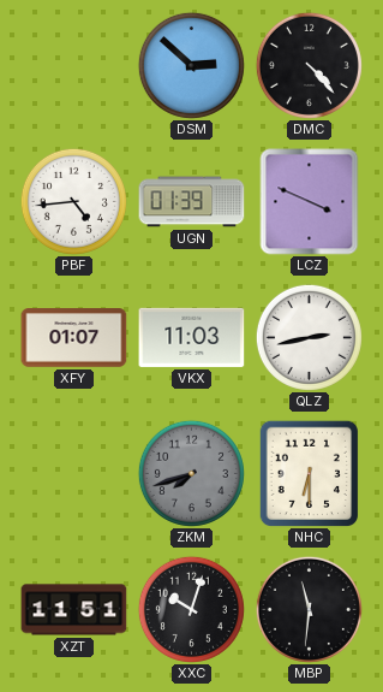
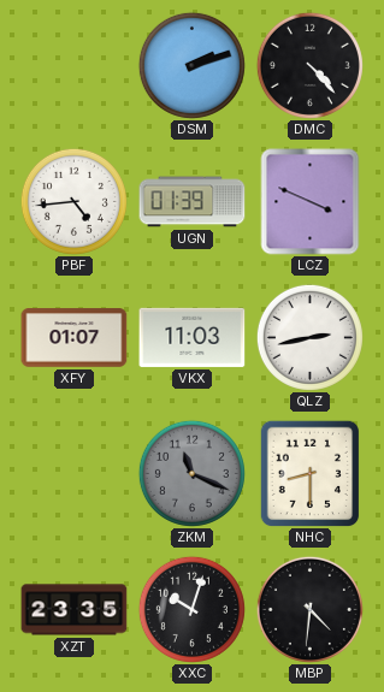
DSM: 2:52 -> 2:12 (191, 65)
ZKM: 7:42 -> 11:19 (191, 473)
NHC: 6:30 -> 8:30 (309, 473)
XZT: 11:51 -> 23:35 (75, 610)
MBP: 11:31 -> 4:31 (309, 609)
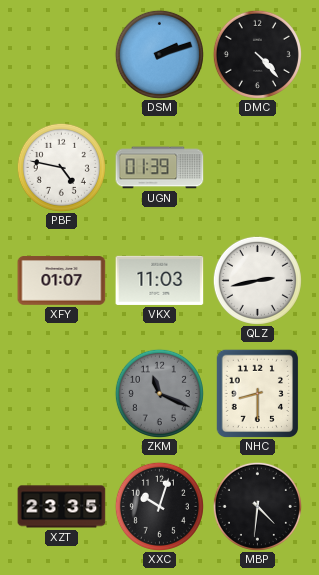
PBF: 4:44 -> 4:47 (61, 167)
LCZ: 3:49 -> none (311, 202)
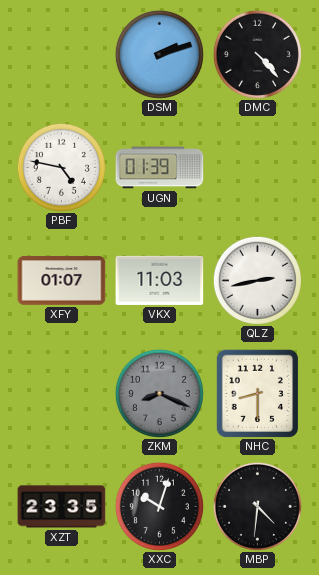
ZKM: 11:19 -> 8:19 (159, 393)
